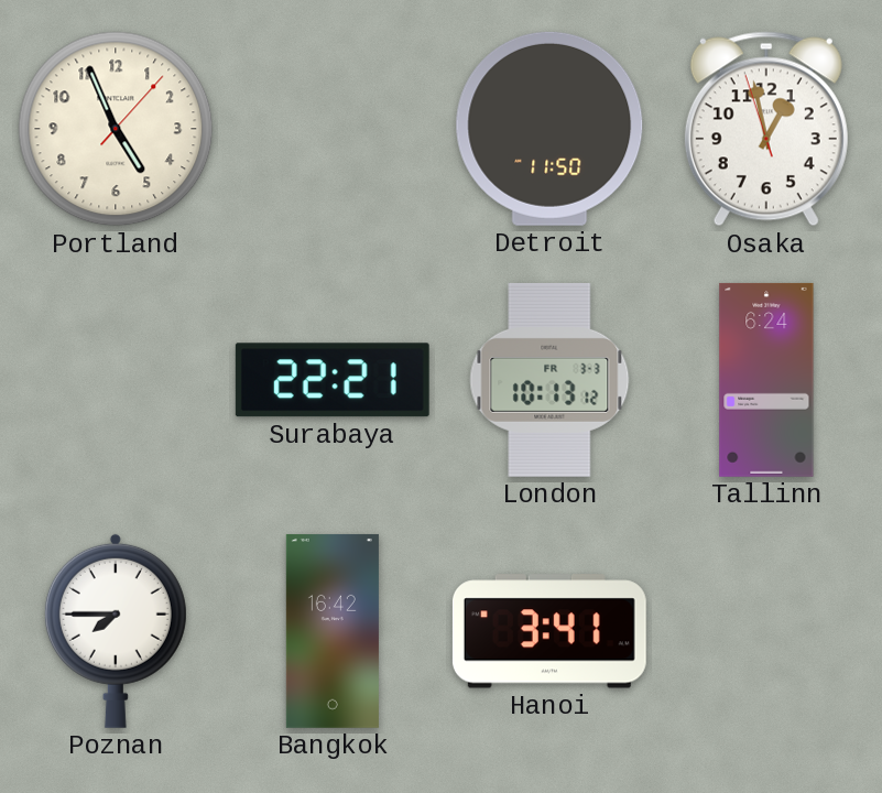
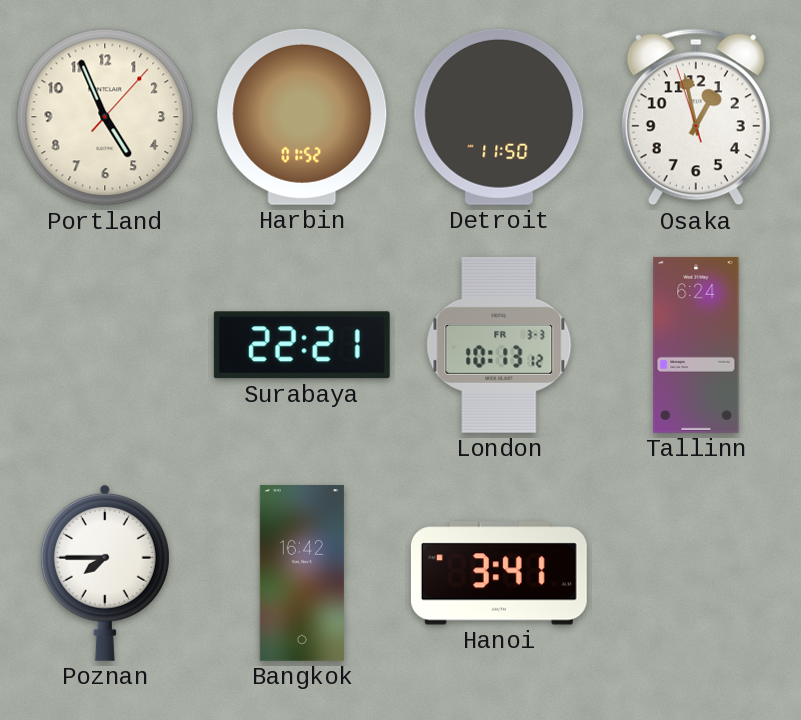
Harbin: none -> 01:52 (302, 117)
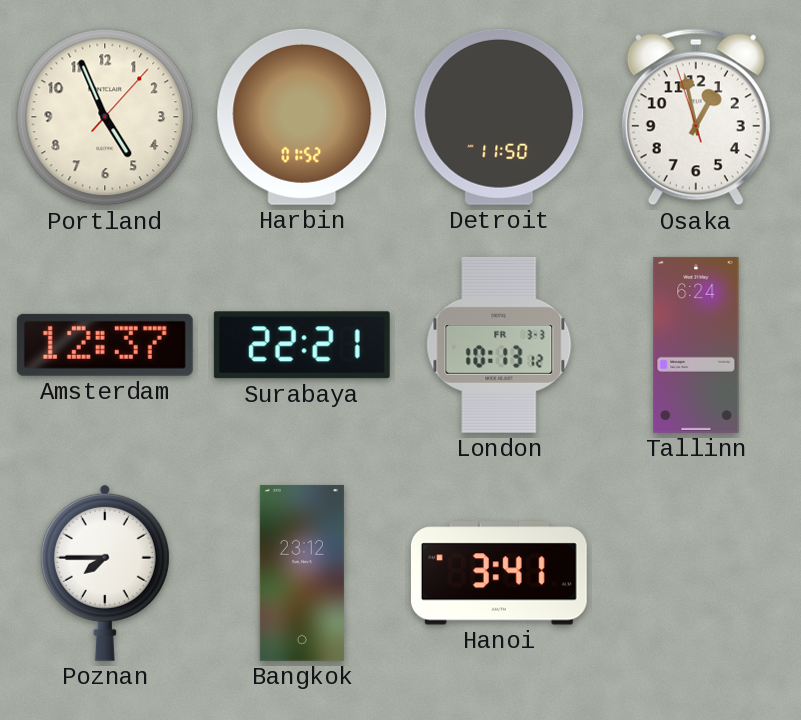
Amsterdam: none -> 12:37 (105, 345)
Bangkok: 16:42 -> 23:12 (302, 573)
